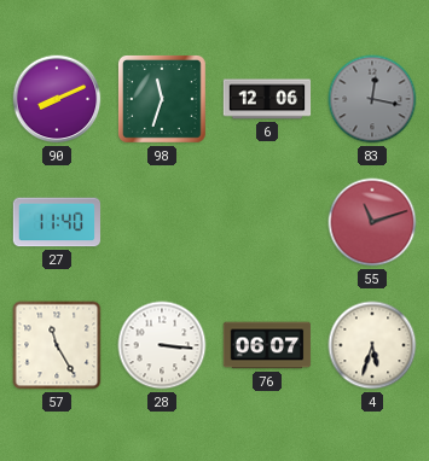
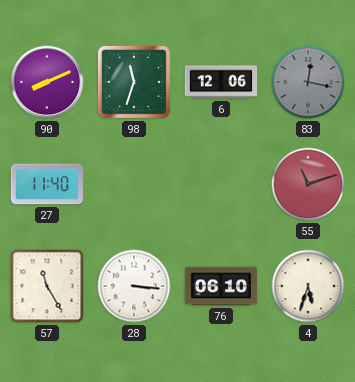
76: 06:07 -> 06:10 (221, 286)
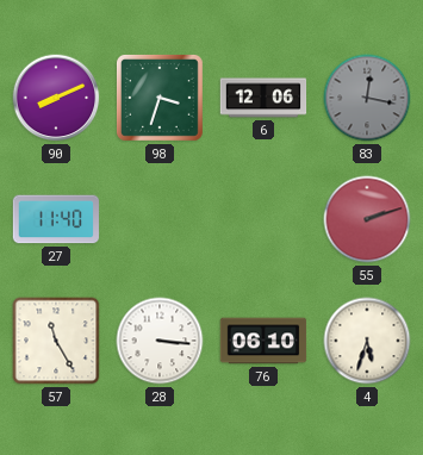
98: 11:33 -> 3:33 (161, 99)
55: 11:12 -> 2:12 (367, 219)
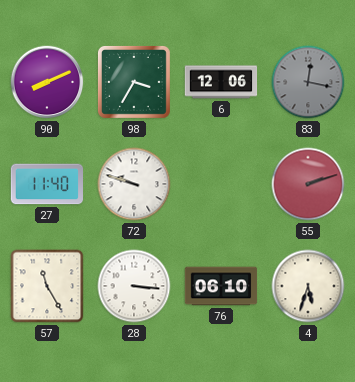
98: 3:33 -> 3:35 (135, 83)
72: none -> 9:48 (134, 184)
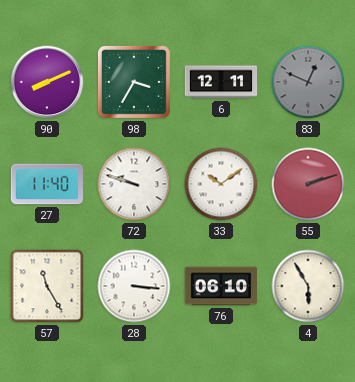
6: 12:06 -> 12:11 (221, 82)
83: 12:17 -> 12:49 (308, 82)
33: none -> 10:09 (221, 184)
4: 5:33 -> 5:55 (308, 286)
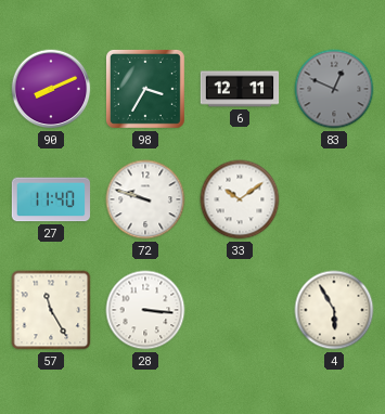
55: 2:12 -> none (308, 184)
76: 06:10 -> none (221, 286)
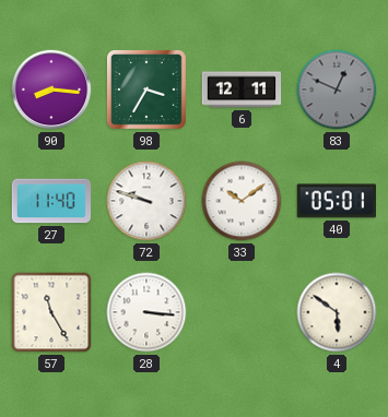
90: 8:11 -> 8:16 (51, 90)
40: none -> 05:01 (337, 201)
4: 5:55 -> 5:51 (337, 312)
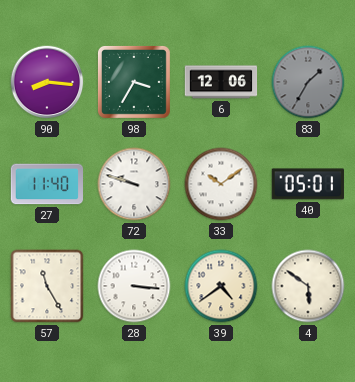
6: 12:11 -> 12:06 (221, 82)
83: 12:49 -> 1:35 (308, 82)
39: none -> 4:39 (221, 286)
